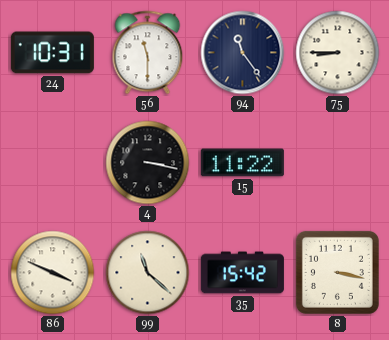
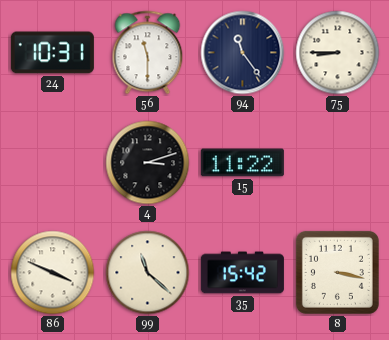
4: 3:17 -> 3:12 (148, 163)
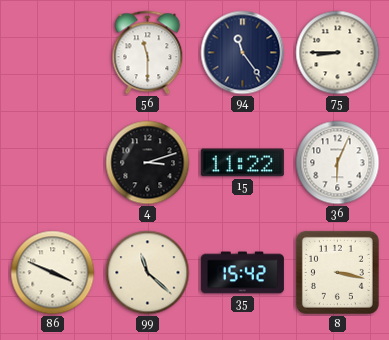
24: 10:31 -> none (52, 53)
36: none -> 6:04 (338, 163)
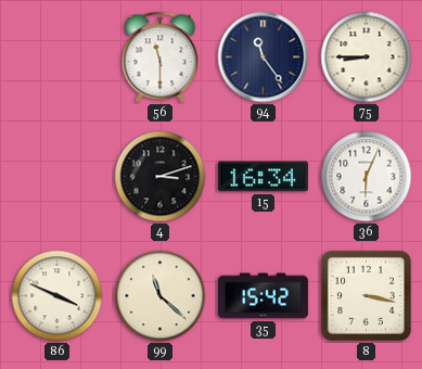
15: 11:22 -> 16:34 (263, 177)
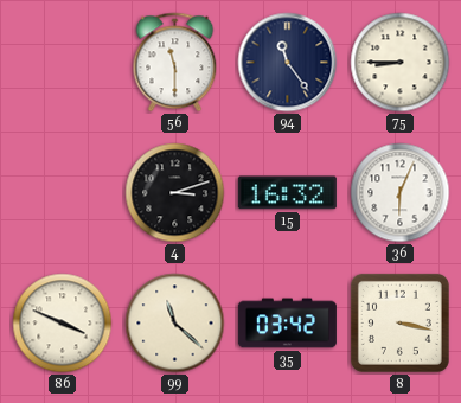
15: 16:34 -> 16:32 (287, 193)
35: 15:42 -> 03:42 (287, 324)
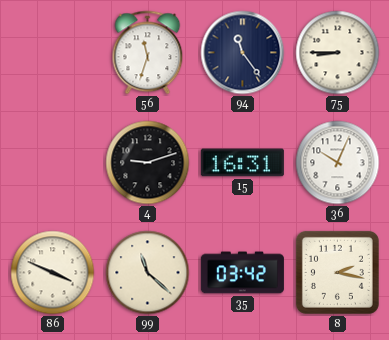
56: 11:30 -> 11:33 (148, 53)
4: 3:12 -> 9:12 (148, 163)
15: 16:32 -> 16:31 (242, 163)
36: 6:04 -> 10:04 (338, 163)
8: 3:17 -> 2:17 (337, 272)
